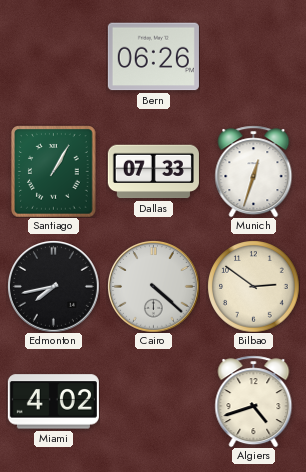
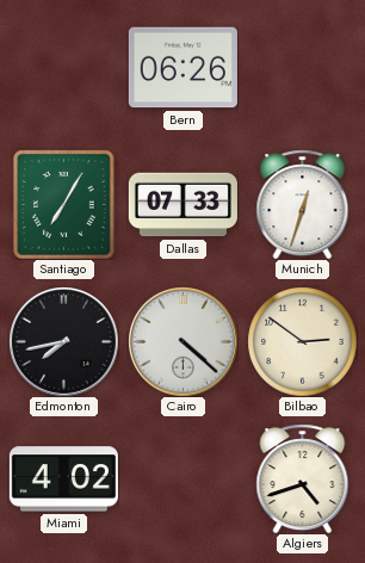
Santiago: 1:05 -> 7:05 (64, 204)
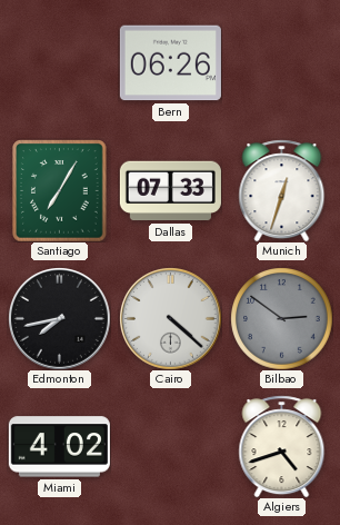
Bilbao dial: cream -> grey (281, 318)
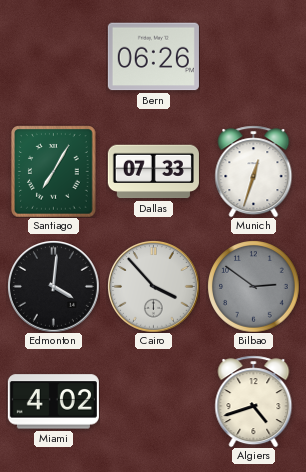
Edmonton: 7:43 -> 4:01 (54, 287)
Cairo: 4:22 -> 3:53 (154, 287)
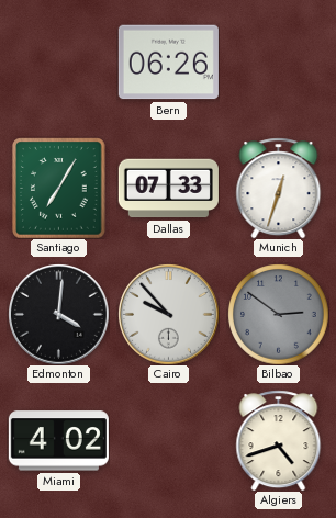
Cairo: 3:53 -> 9:53 (169, 315)
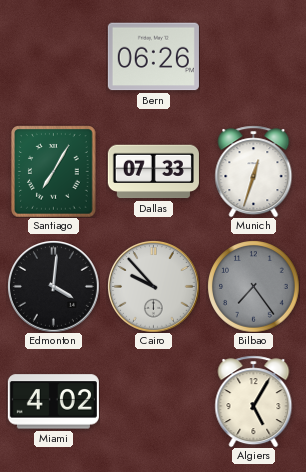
Bilbao: 2:51 -> 7:24 (253, 286)
Algiers: 4:42 -> 5:05 (254, 401)
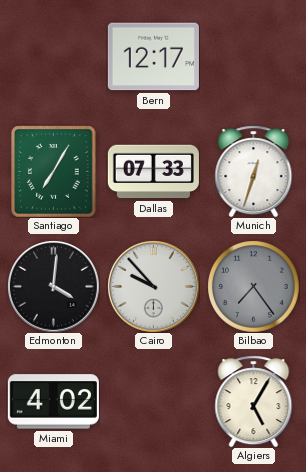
Bern: 06:26 -> 12:17 (153, 57)
